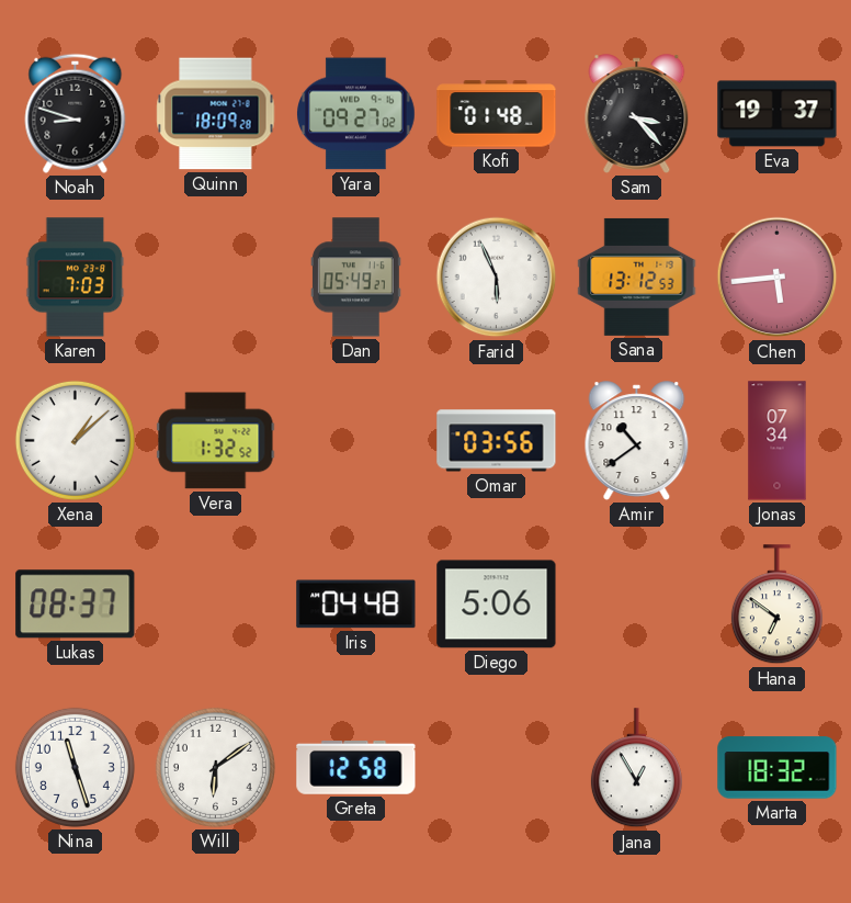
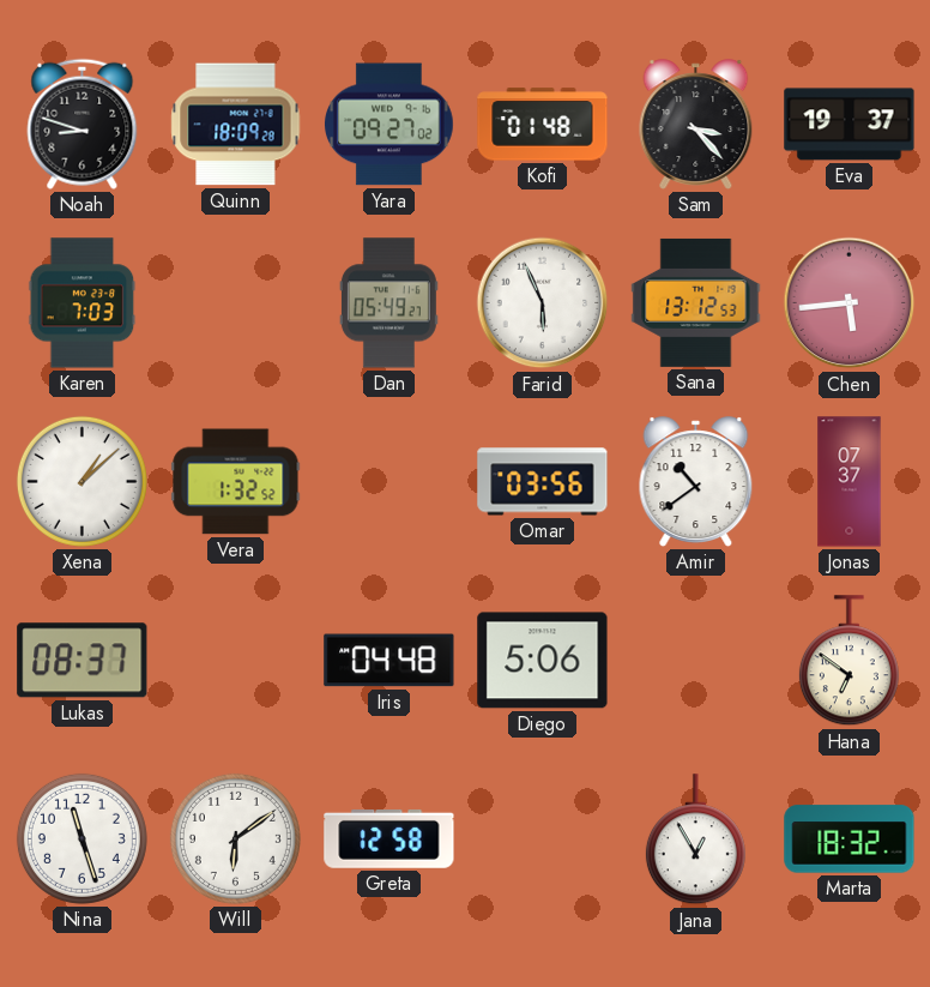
Jonas: 07:34 -> 07:37 (850, 482)
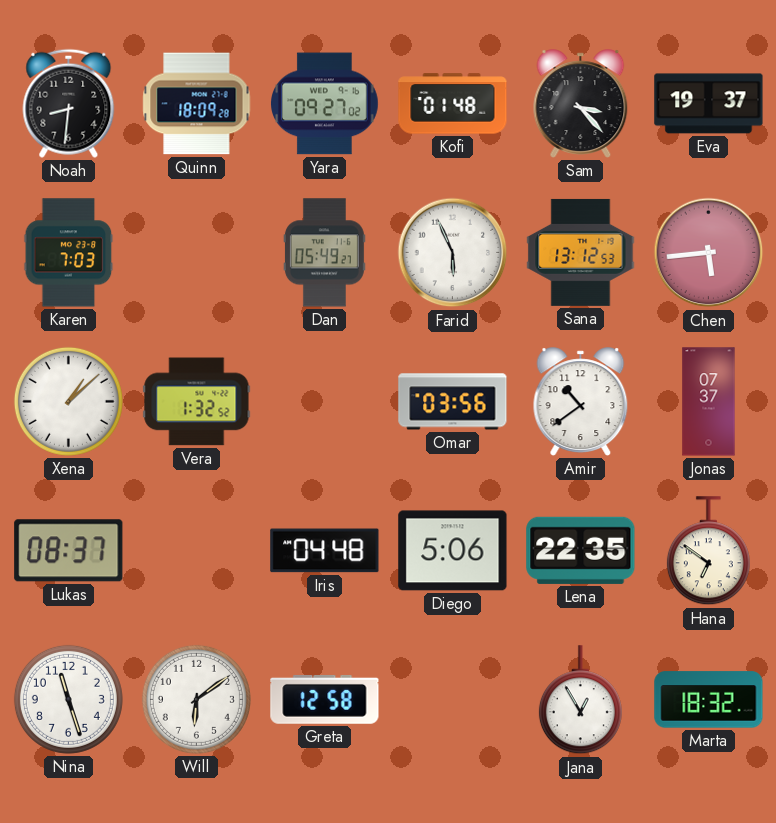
Noah: 8:48 -> 8:31 (69, 103)
Lena: none -> 22:35 (581, 550)
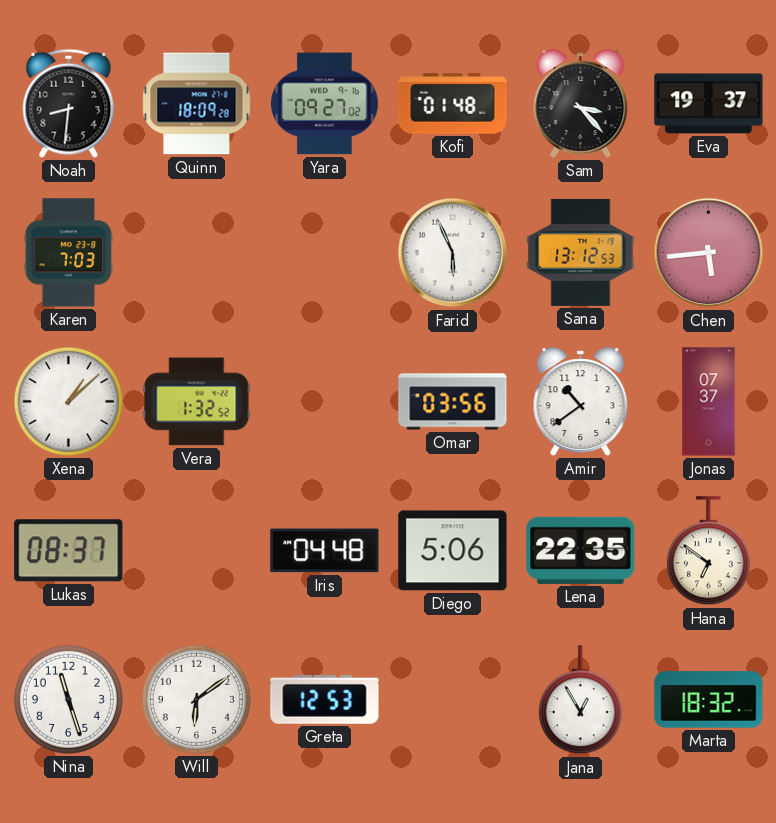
Dan: 05:49 -> none (324, 253)
Greta: 12:58 -> 12:53 (325, 699)
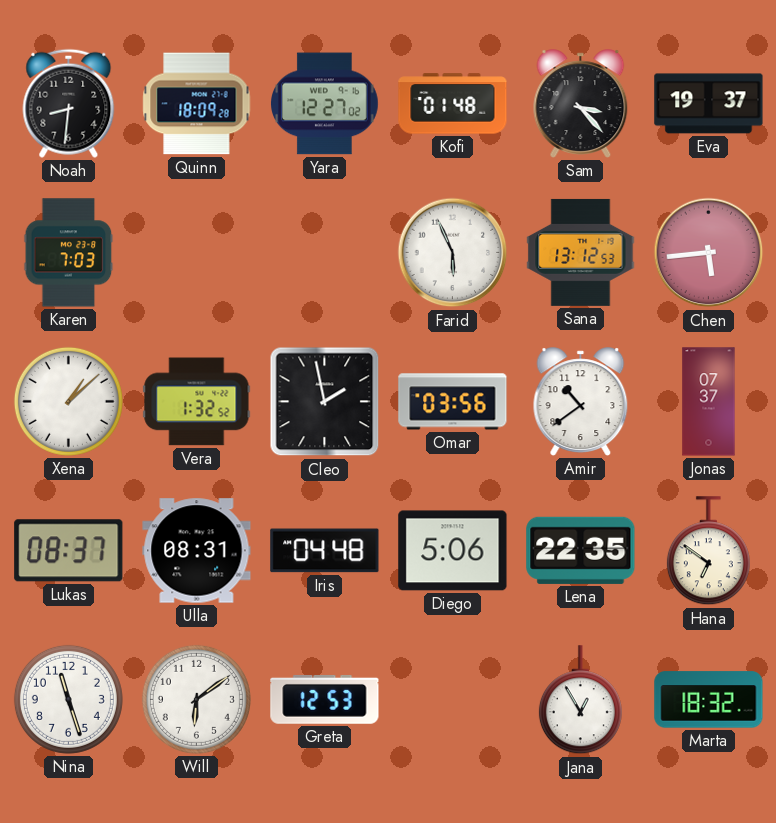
Yara: 09:27 -> 12:27 (325, 104)
Cleo: none -> 1:58 (325, 402)
Ulla: none -> 08:31 (197, 551)
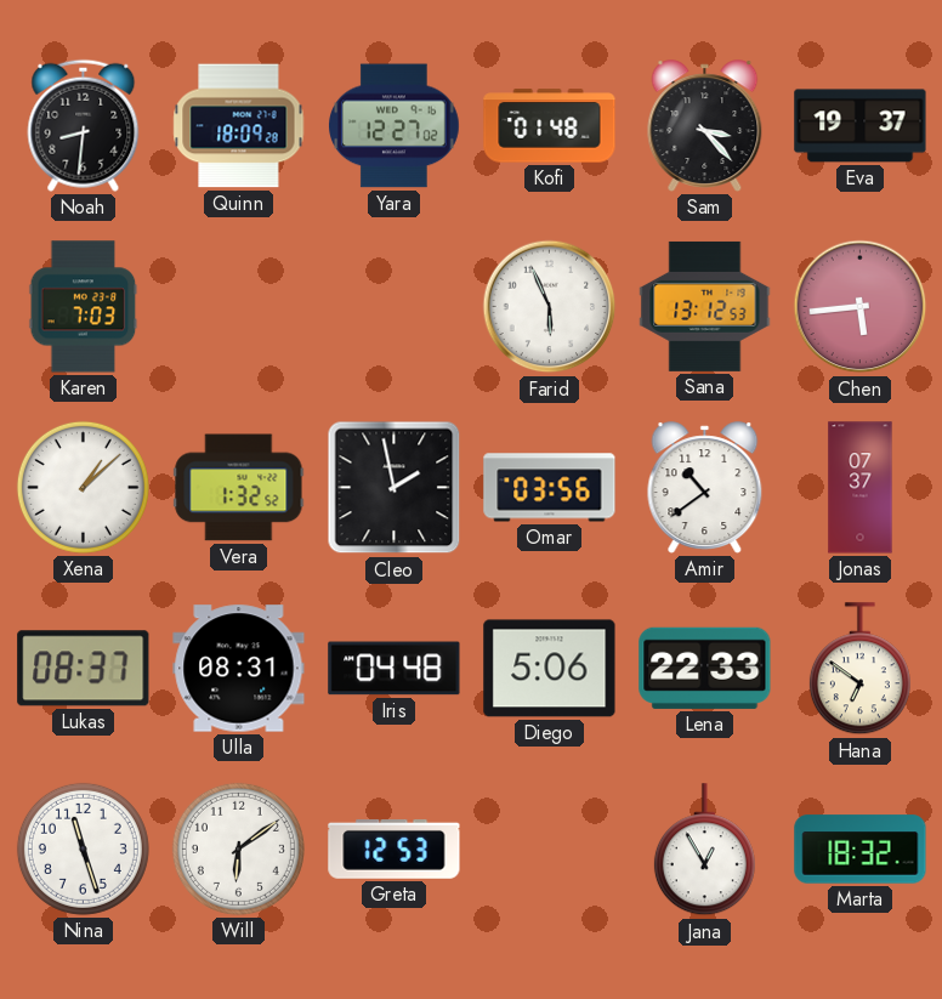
Lena: 22:35 -> 22:33 (705, 668)
